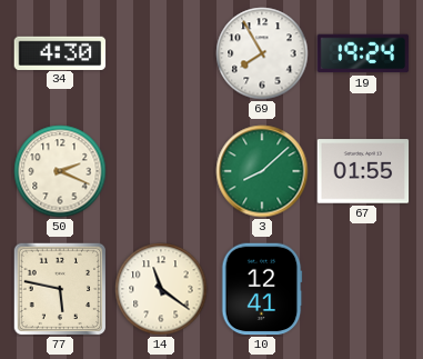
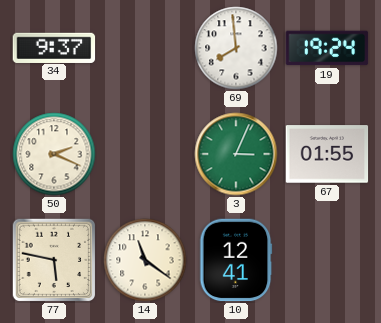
34: 4:30 -> 9:37 (54, 47)
69: 7:55 -> 7:59 (236, 48)
3: 8:08 -> 3:04 (236, 154)
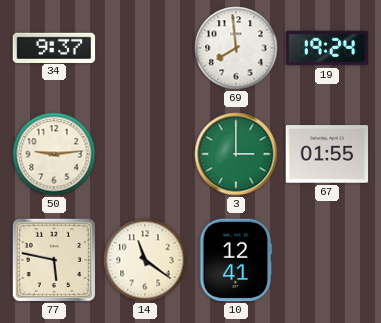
50: 2:19 -> 9:14 (54, 154)
3: 3:04 -> 3:00 (236, 154)
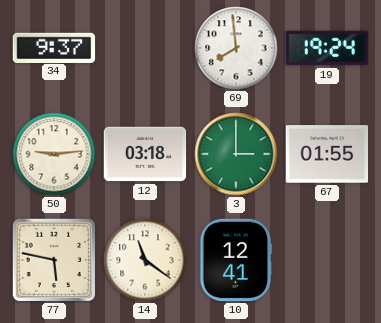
12: none -> 03:18 (145, 154)
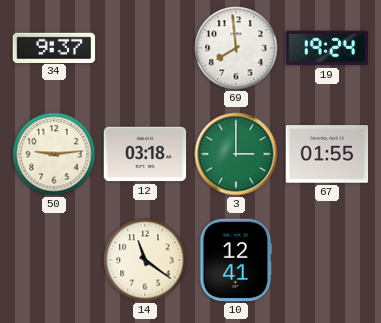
77: 5:47 -> none (54, 260)
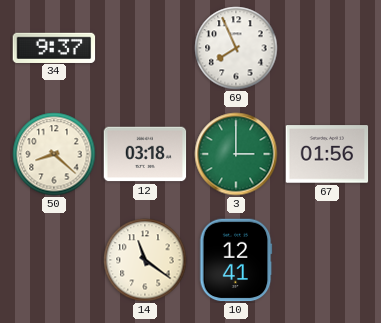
69: 7:59 -> 7:56 (236, 48)
19: 19:24 -> none (327, 48)
50: 9:14 -> 8:22 (54, 154)
67: 01:55 -> 01:56 (327, 154)
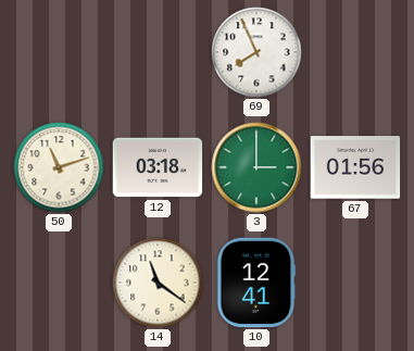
34: 9:37 -> none (54, 47)
50: 8:22 -> 11:12 (59, 167)
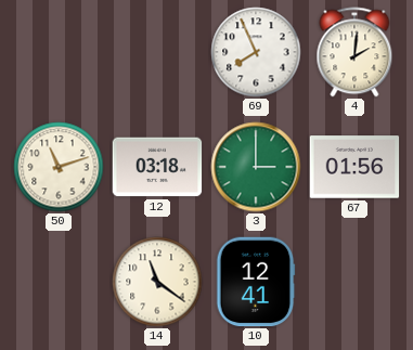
4: none -> 2:01 (354, 52)
